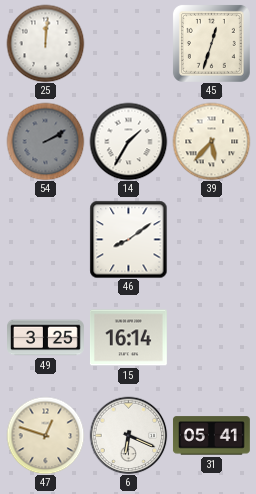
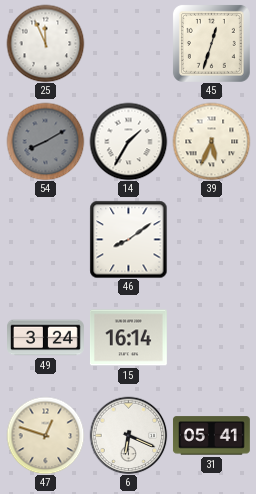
25: 12:01 -> 11:56 (45, 43)
54: 2:10 -> 8:10 (45, 141)
39: 5:37 -> 5:34 (211, 141)
49: 3:25 -> 3:24 (46, 338)
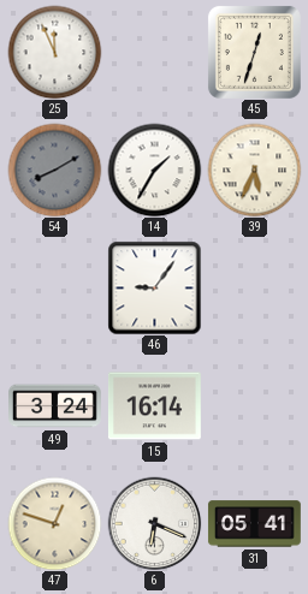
46: 8:09 -> 9:06 (154, 287)
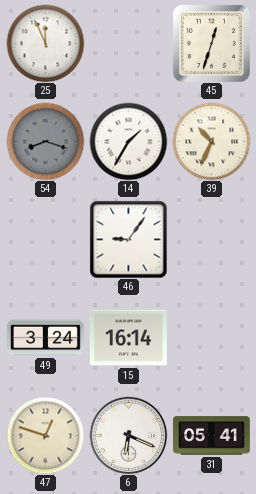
54: 8:10 -> 8:18 (45, 141)
39: 5:34 -> 10:34 (211, 141)
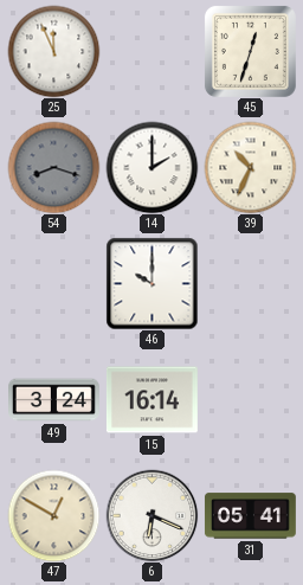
14: 1:35 -> 2:00 (151, 167)
46: 9:06 -> 10:00 (151, 283)
47: 12:48 -> 12:50 (53, 515)
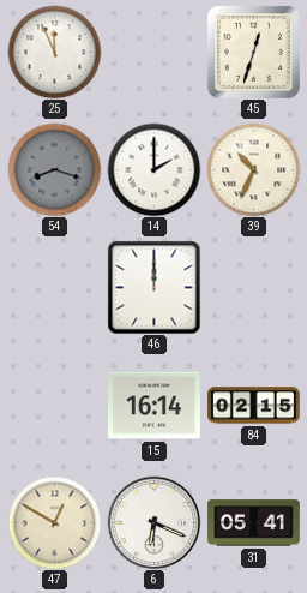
46: 10:00 -> 12:00 (153, 287)
49: 3:24 -> none (54, 400)
84: none -> 02:15 (254, 406)
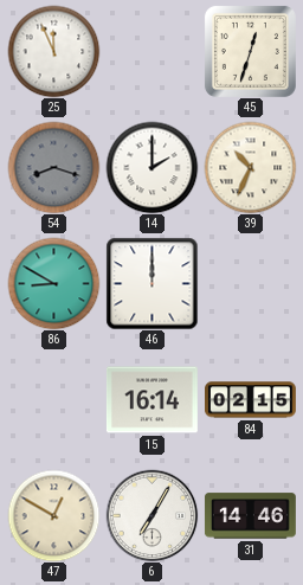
86: none -> 8:50 (53, 283)
6: 6:19 -> 7:05 (151, 515)
31: 05:41 -> 14:46 (250, 516)
